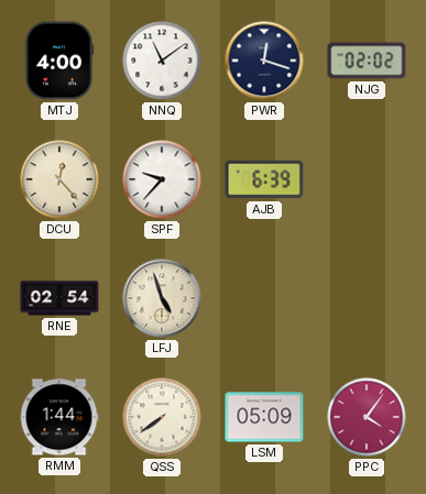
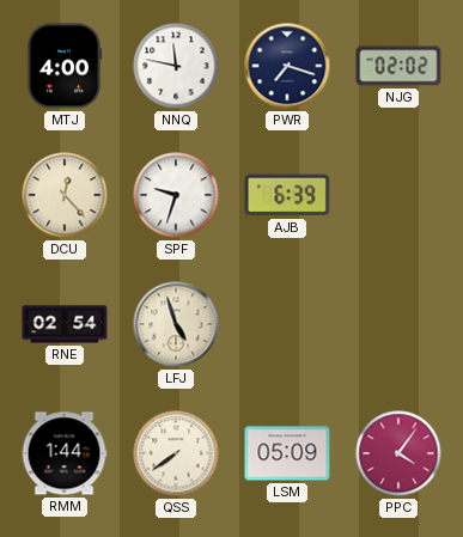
NNQ: 11:09 -> 11:47 (176, 66)
PWR: 12:18 -> 7:18 (287, 66)
SPF: 9:37 -> 9:33 (176, 195)
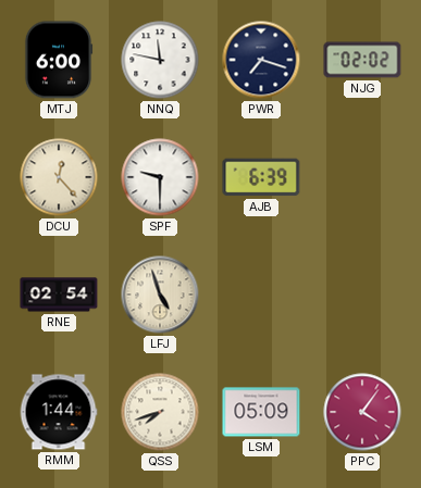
MTJ: 4:00 -> 6:00 (59, 60)
SPF: 9:33 -> 9:30 (160, 177)
QSS: 7:39 -> 7:42 (160, 412)
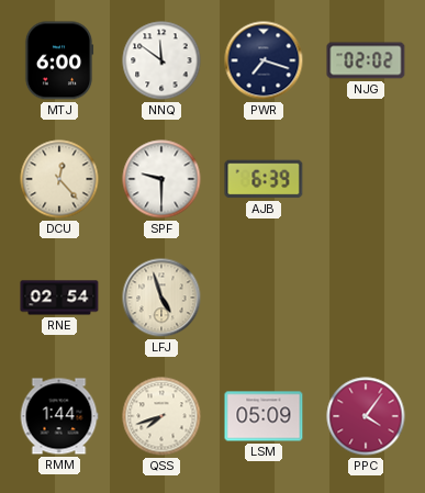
NNQ: 11:47 -> 11:51 (161, 60)
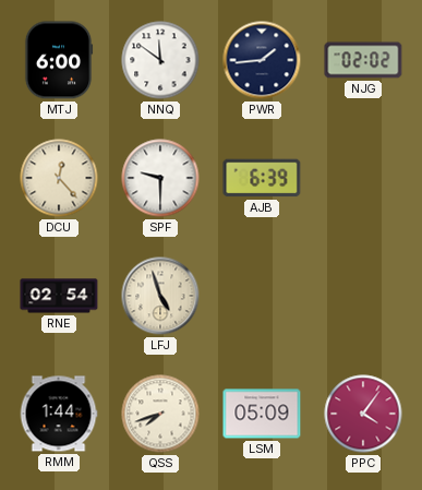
PWR: 7:18 -> 1:44 (262, 60)
